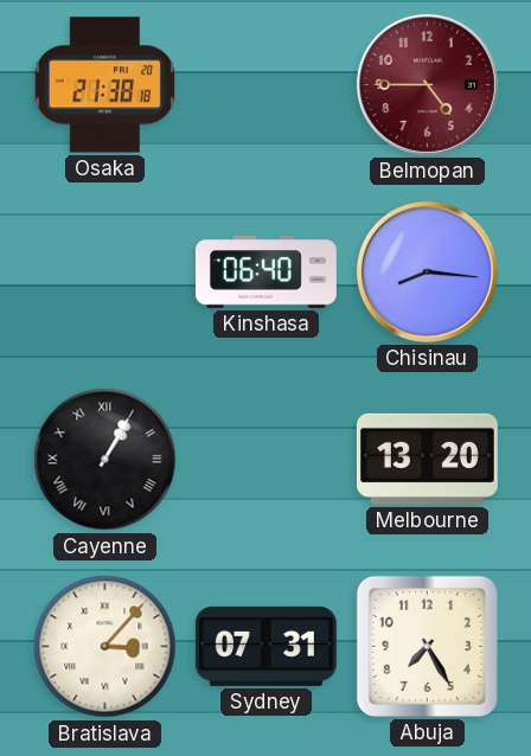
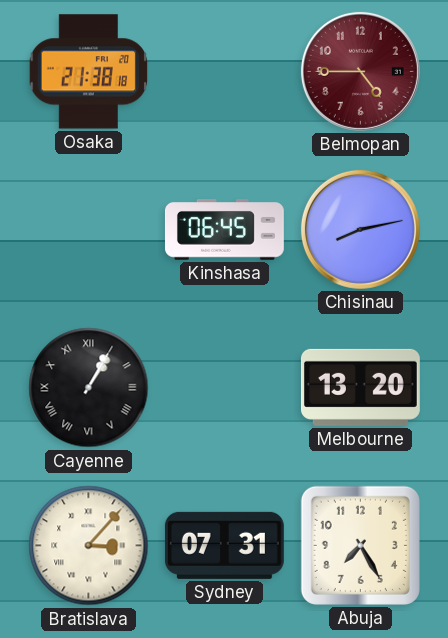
Kinshasa: 06:40 -> 06:45 (224, 230)
Chisinau: 8:16 -> 8:13 (360, 229)
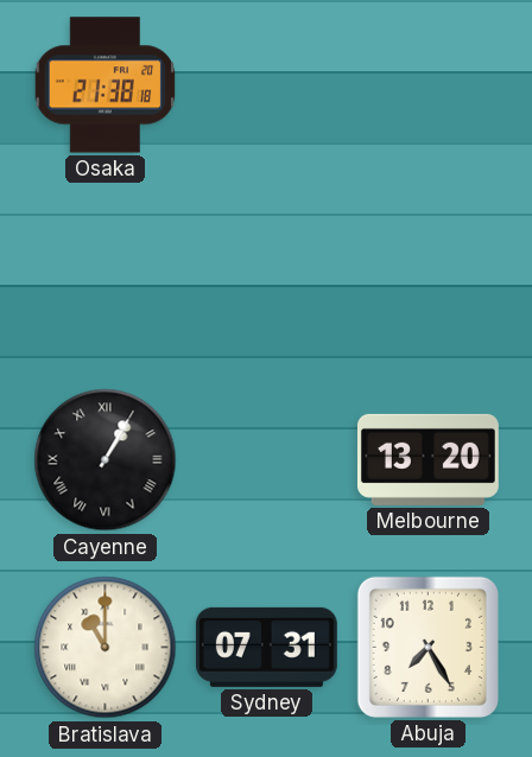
Belmopan: 4:45 -> none (360, 71)
Kinshasa: 06:45 -> none (224, 230)
Chisinau: 8:13 -> none (360, 229)
Bratislava: 3:07 -> 11:00 (106, 648)
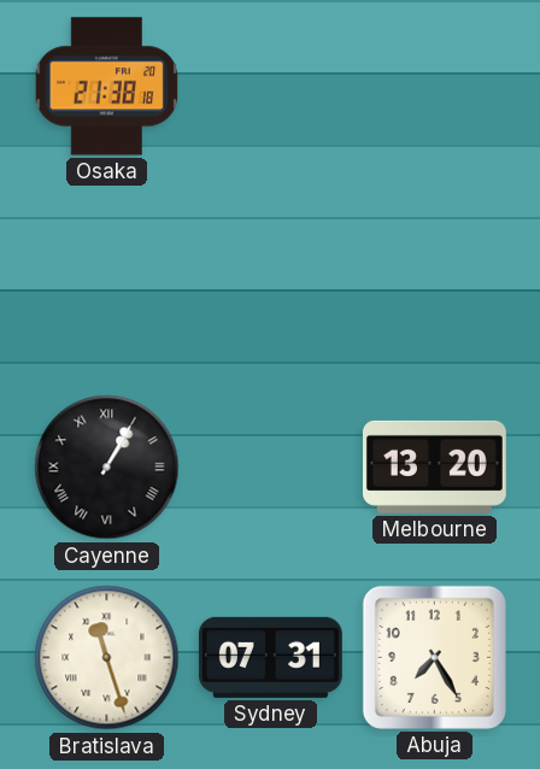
Bratislava: 11:00 -> 11:27 (107, 658)
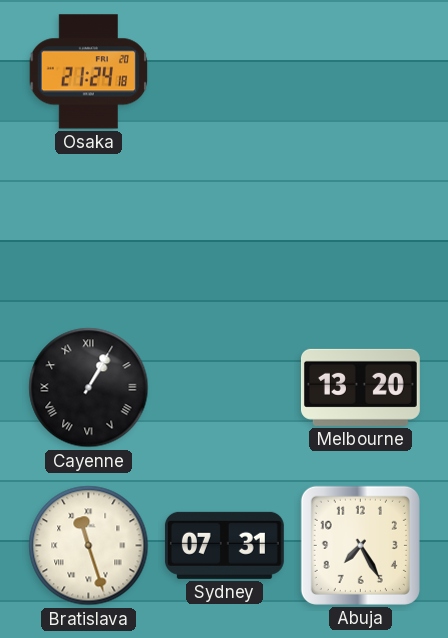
Osaka: 21:38 -> 21:24 (89, 72)
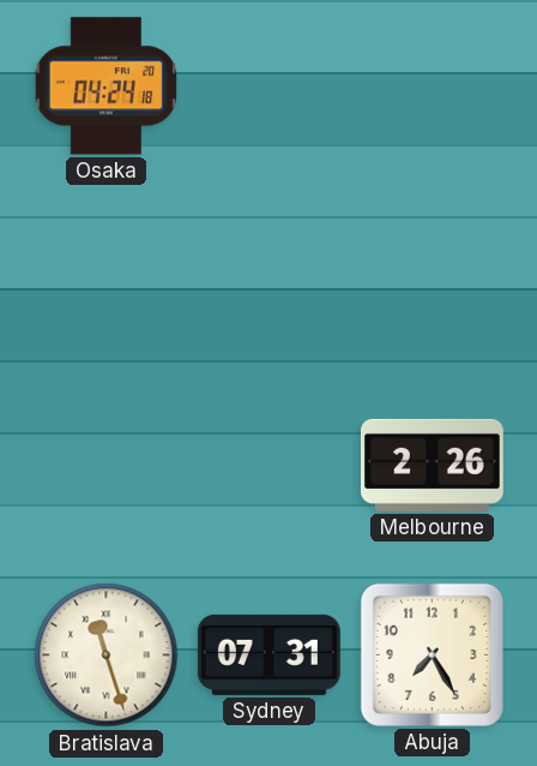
Osaka: 21:24 -> 04:24 (107, 86)
Cayenne: 1:05 -> none (89, 388)
Melbourne: 13:20 -> 2:26 (432, 465)
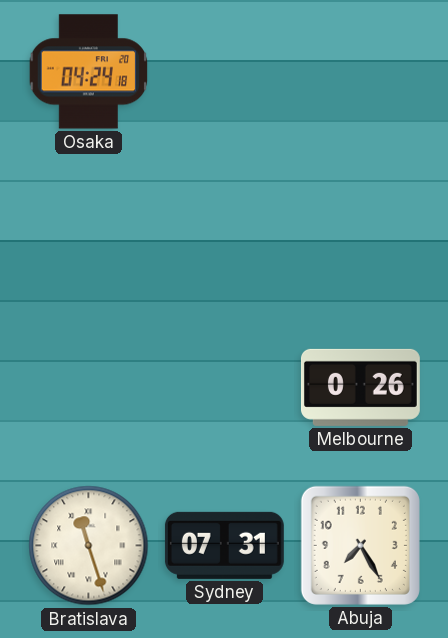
Melbourne: 2:26 -> 0:26 (360, 387)
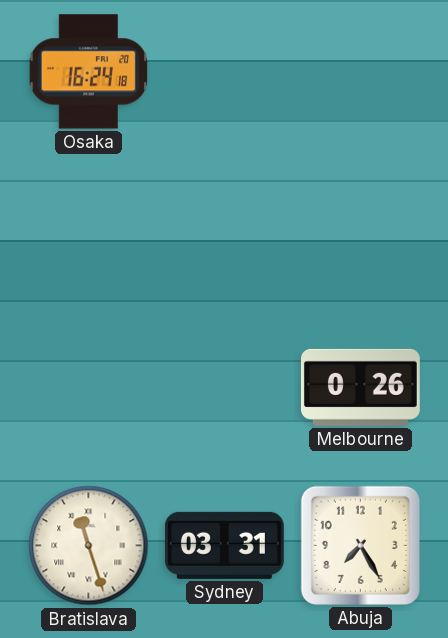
Osaka: 04:24 -> 16:24 (89, 72)
Sydney: 07:31 -> 03:31 (224, 545)
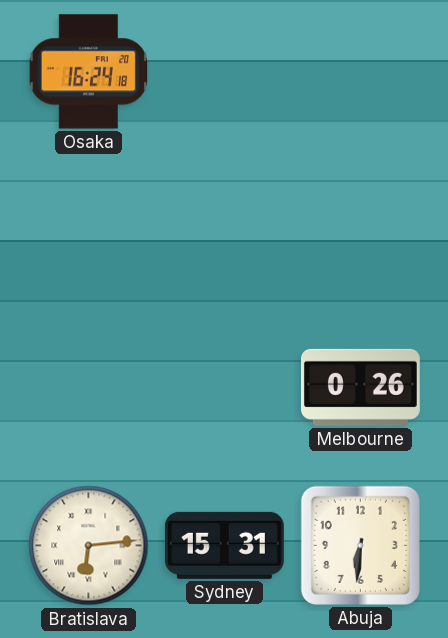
Bratislava: 11:27 -> 6:14 (89, 546)
Sydney: 03:31 -> 15:31 (224, 545)
Abuja: 7:25 -> 6:31 (360, 545)
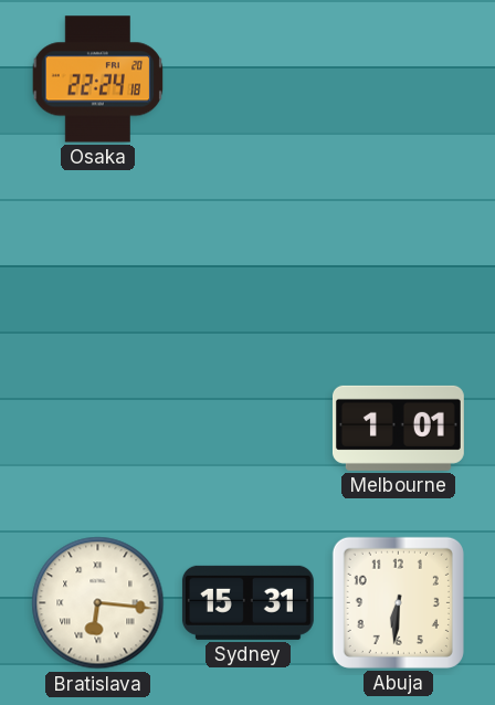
Osaka: 16:24 -> 22:24 (98, 80)
Melbourne: 0:26 -> 1:01 (398, 428)
Bratislava: 6:14 -> 6:16 (98, 603)
